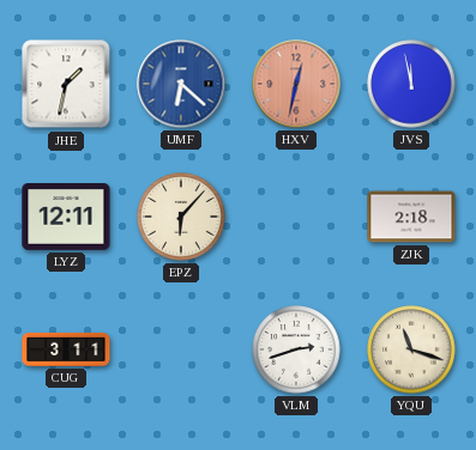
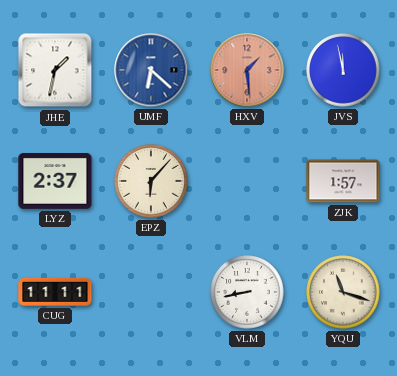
HXV: 12:32 -> 1:29 (247, 70)
LYZ: 12:11 -> 2:37 (55, 182)
ZJK: 2:18 -> 1:57 (343, 181)
CUG: 3:11 -> 11:11 (55, 292)
VLM: 2:42 -> 8:43 (247, 292)
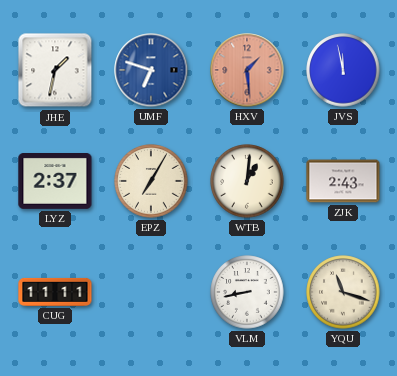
UMF: 6:22 -> 6:48 (151, 70)
EPZ: 6:07 -> 7:05 (151, 181)
WTB: none -> 1:01 (247, 181)
ZJK: 1:57 -> 2:43 (343, 181)
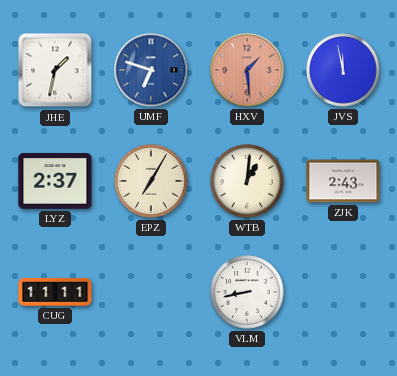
YQU: 11:18 -> none (343, 292)
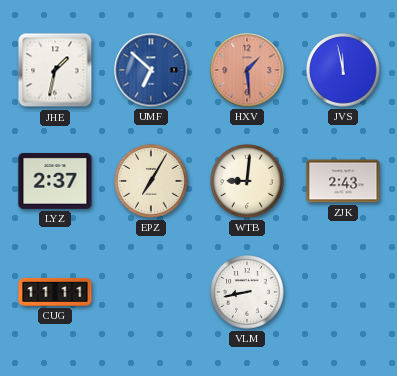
UMF: 6:48 -> 6:52 (151, 70)
WTB: 1:01 -> 9:01 (247, 181)
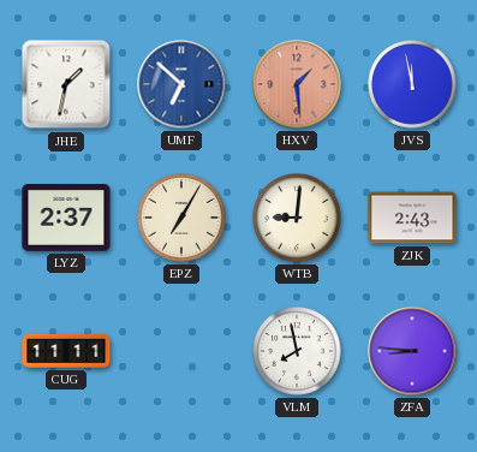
VLM: 8:43 -> 7:58 (297, 351)
ZFA: none -> 8:46 (412, 351)
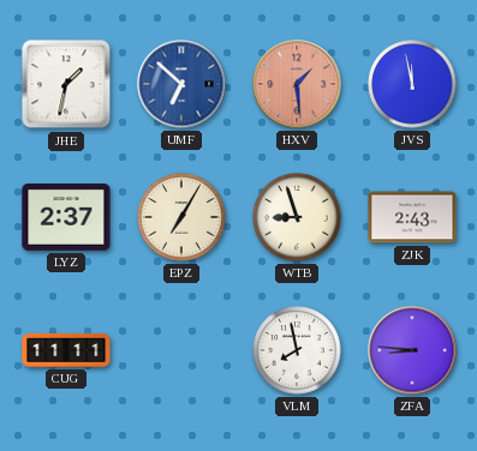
WTB: 9:01 -> 8:57 (297, 217)
